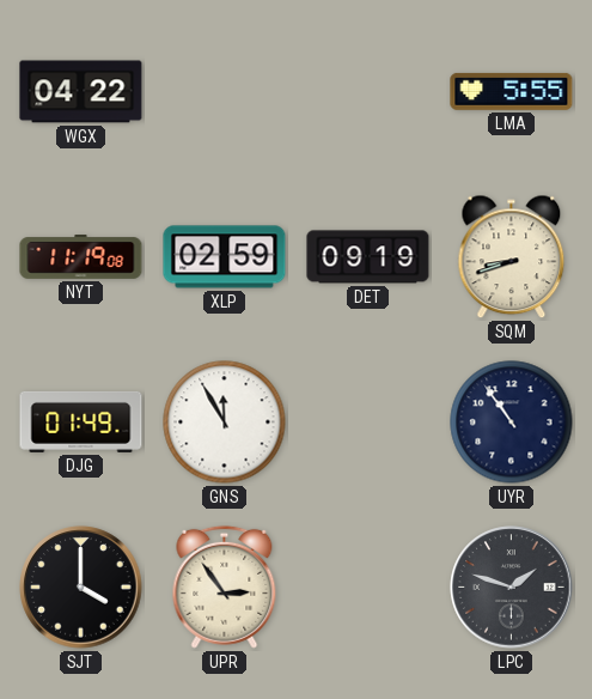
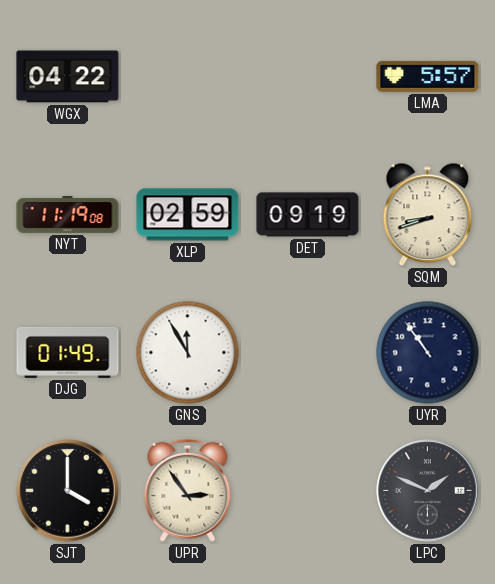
LMA: 5:55 -> 5:57 (428, 76)
LPC: 1:48 -> 1:49 (428, 491)
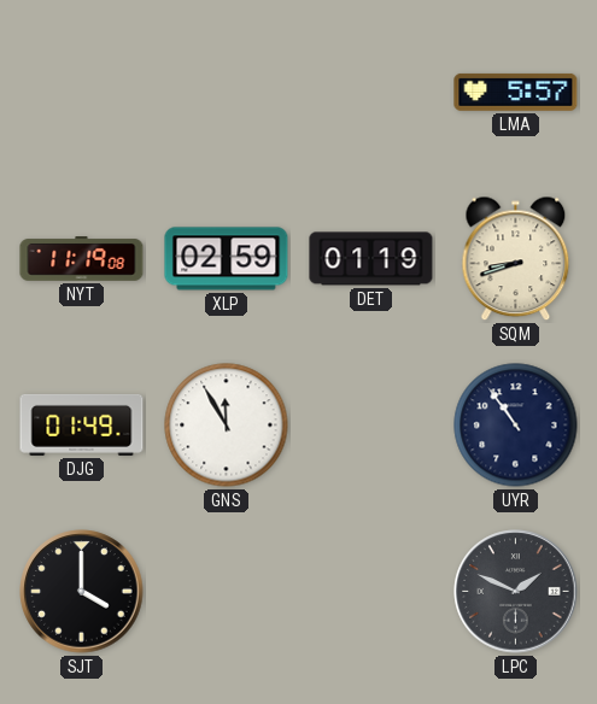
WGX: 04:22 -> none (68, 77)
DET: 09:19 -> 01:19 (371, 259)
UPR: 2:54 -> none (188, 490)
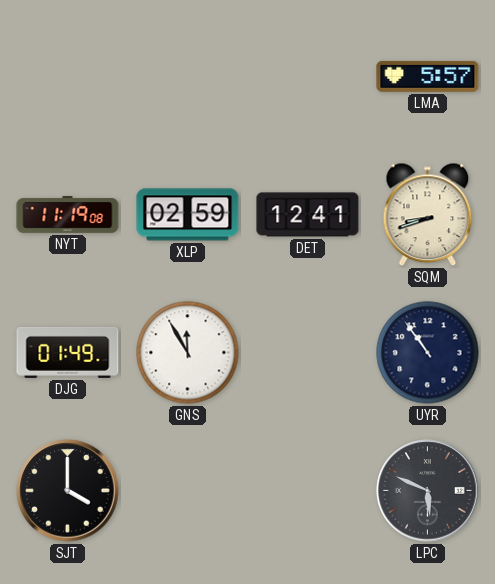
DET: 01:19 -> 12:41 (308, 215)
LPC: 1:49 -> 5:49 (428, 491)
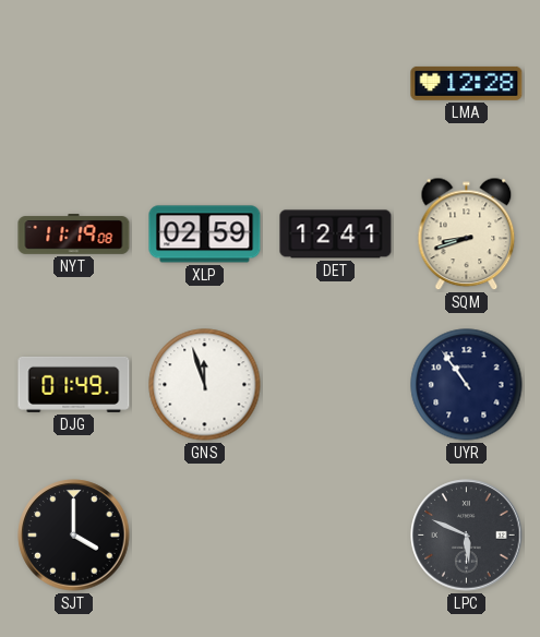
LMA: 5:57 -> 12:28 (467, 83)
GNS: 11:55 -> 11:57 (205, 385)
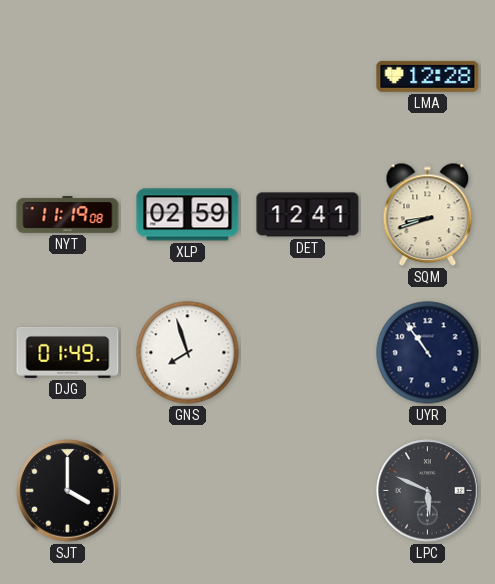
GNS: 11:57 -> 7:57 (188, 353)
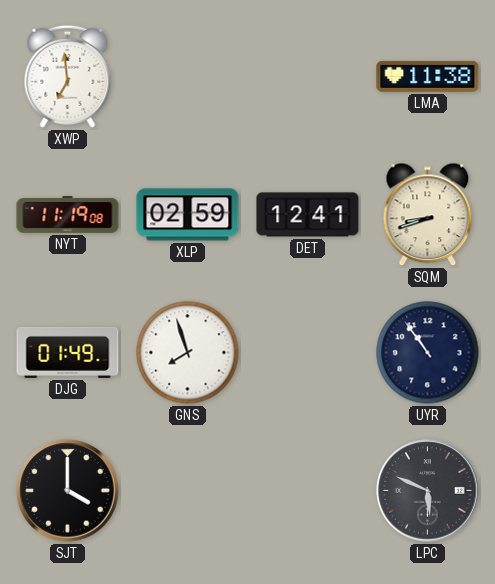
XWP: none -> 6:59 (68, 76)
LMA: 12:28 -> 11:38 (428, 76)
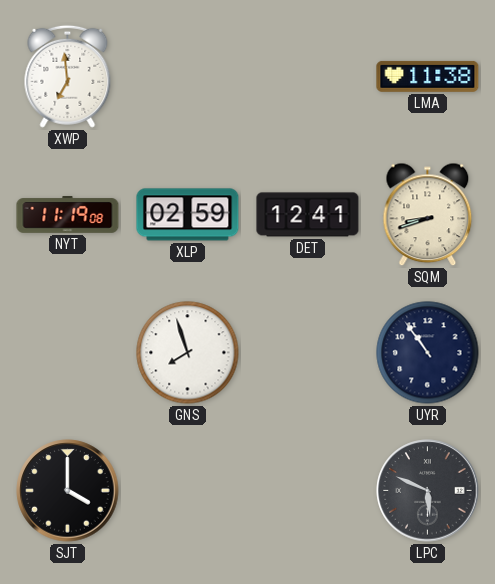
DJG: 01:49 -> none (68, 352)
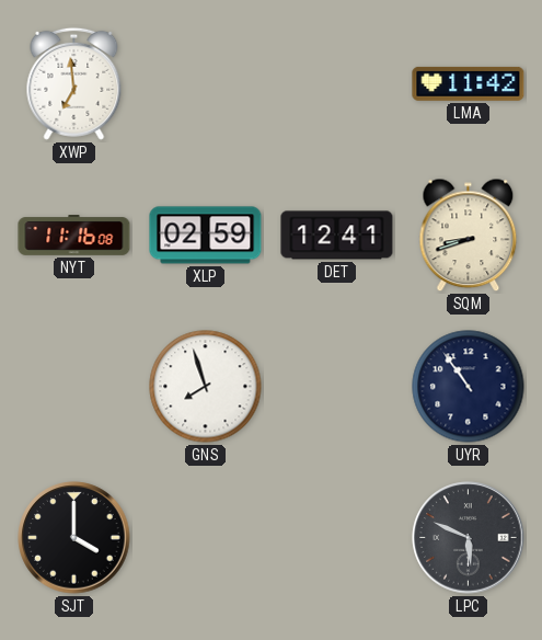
LMA: 11:38 -> 11:42 (469, 83)
NYT: 11:19 -> 11:16 (74, 236)
